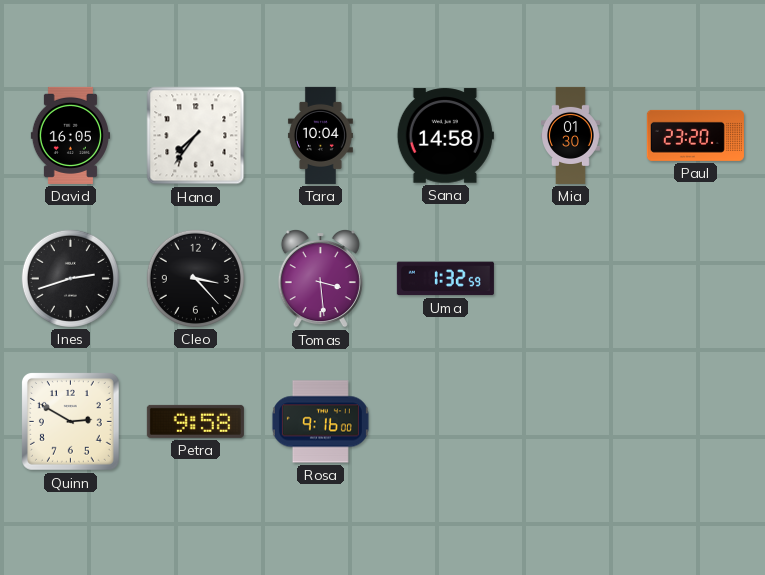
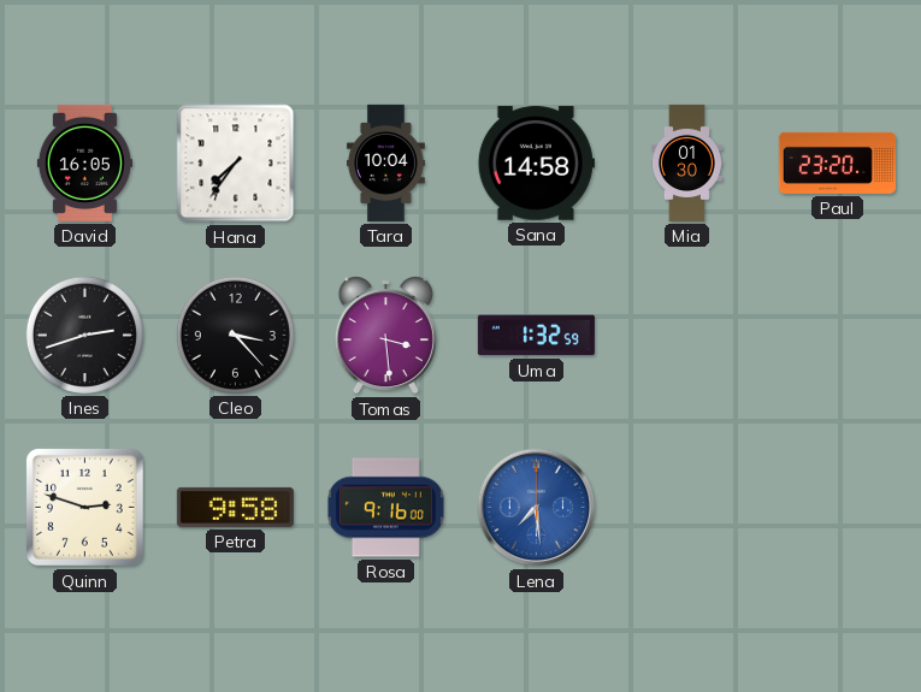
Quinn: 2:50 -> 2:48 (84, 507)
Lena: none -> 7:29 (537, 508)
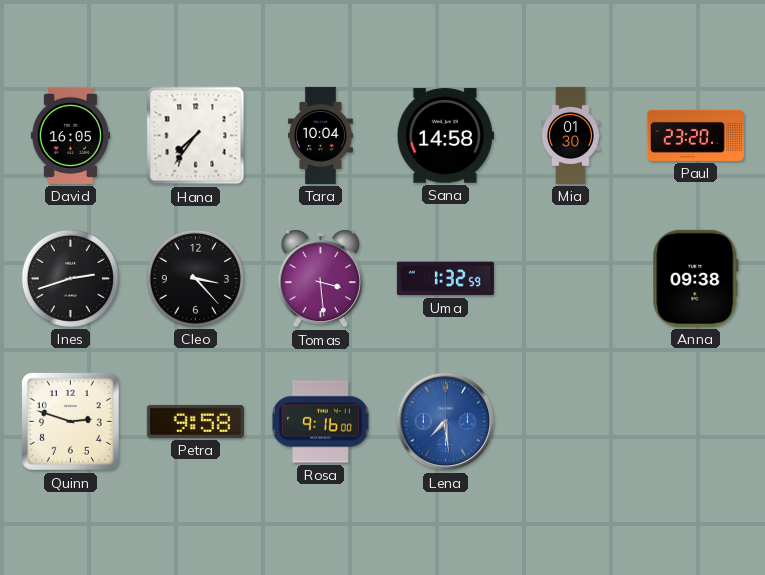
Anna: none -> 09:38 (696, 278)
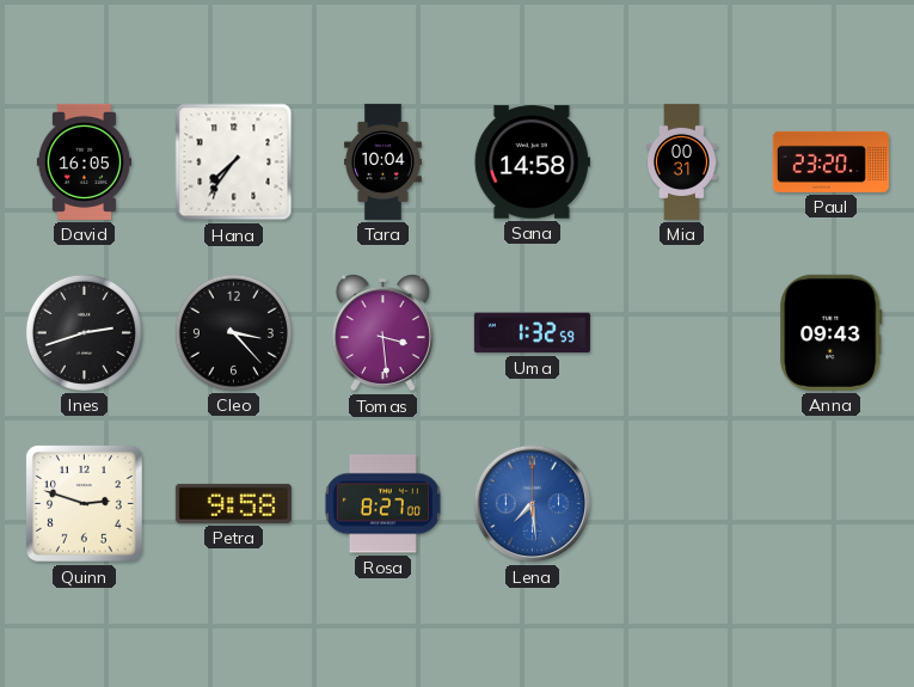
Mia: 01:30 -> 00:31 (682, 161)
Anna: 09:38 -> 09:43 (832, 332)
Rosa: 9:16 -> 8:27 (382, 504)
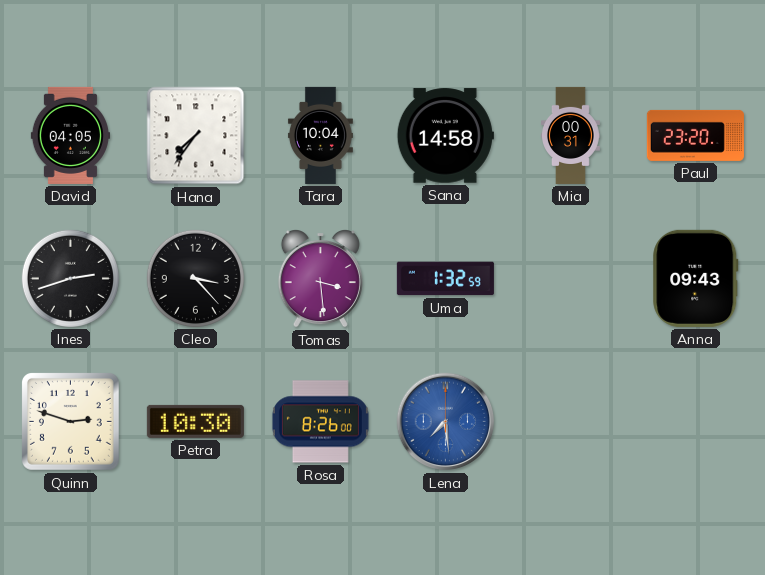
David: 16:05 -> 04:05 (70, 135)
Petra: 9:58 -> 10:30 (195, 421)
Rosa: 8:27 -> 8:26 (320, 422)
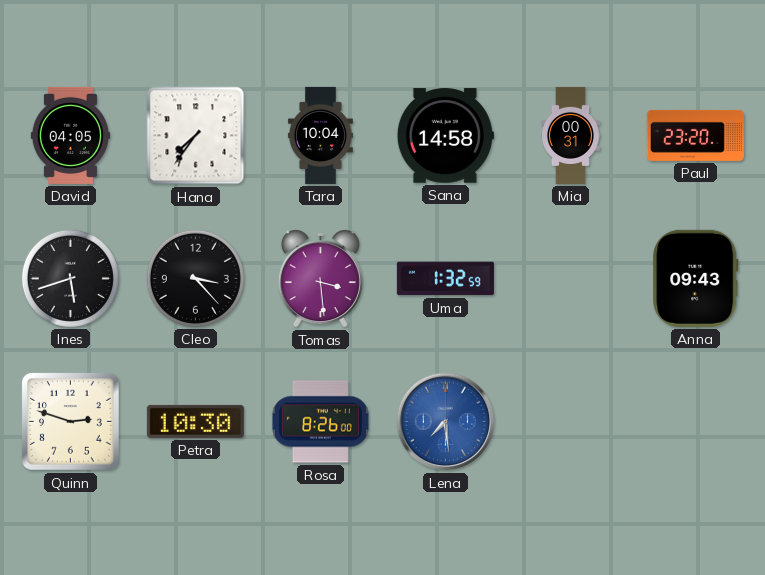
Ines: 2:42 -> 5:42 (70, 278)
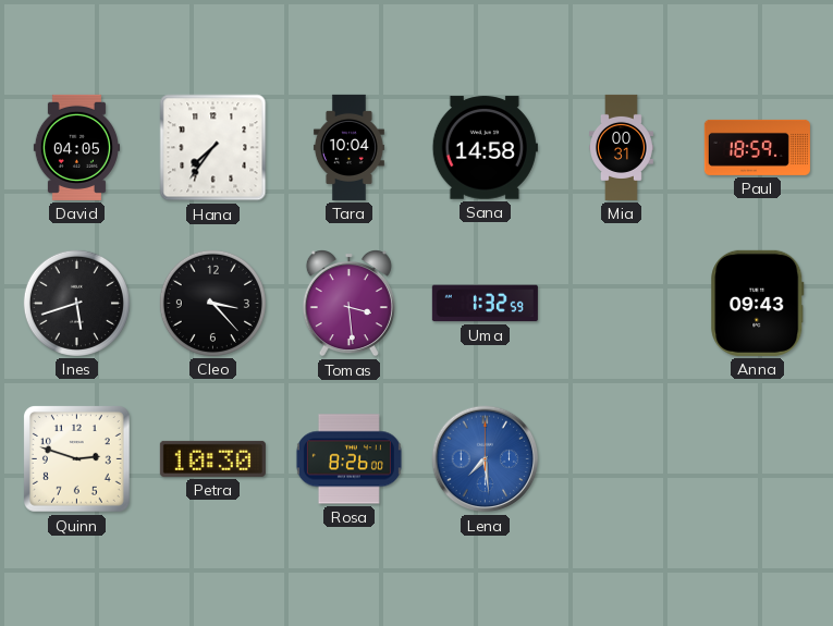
Paul: 23:20 -> 18:59 (757, 147)
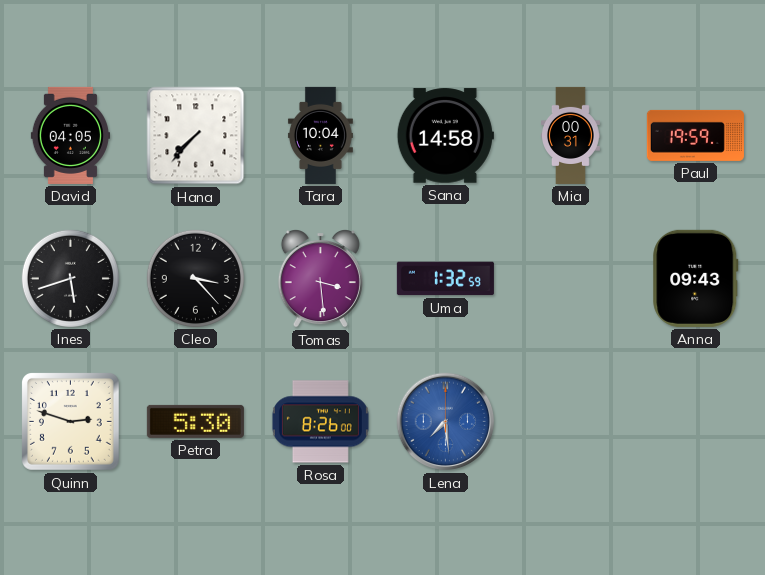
Hana: 7:36 -> 7:37 (196, 136)
Paul: 18:59 -> 19:59 (695, 135)
Petra: 10:30 -> 5:30 (195, 421)
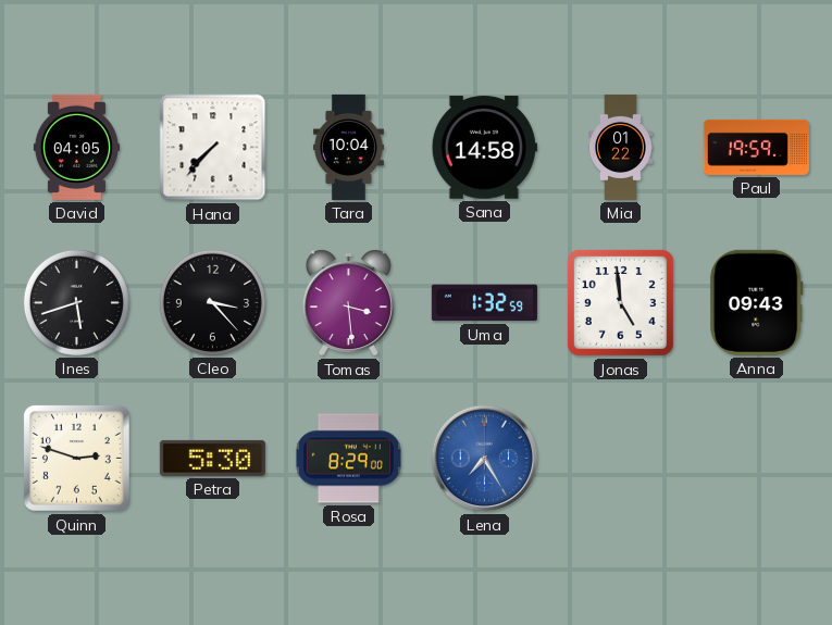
Mia: 00:31 -> 01:22 (621, 147)
Jonas: none -> 4:59 (620, 302)
Rosa: 8:26 -> 8:29 (348, 459)
Lena: 7:29 -> 7:25 (485, 459)
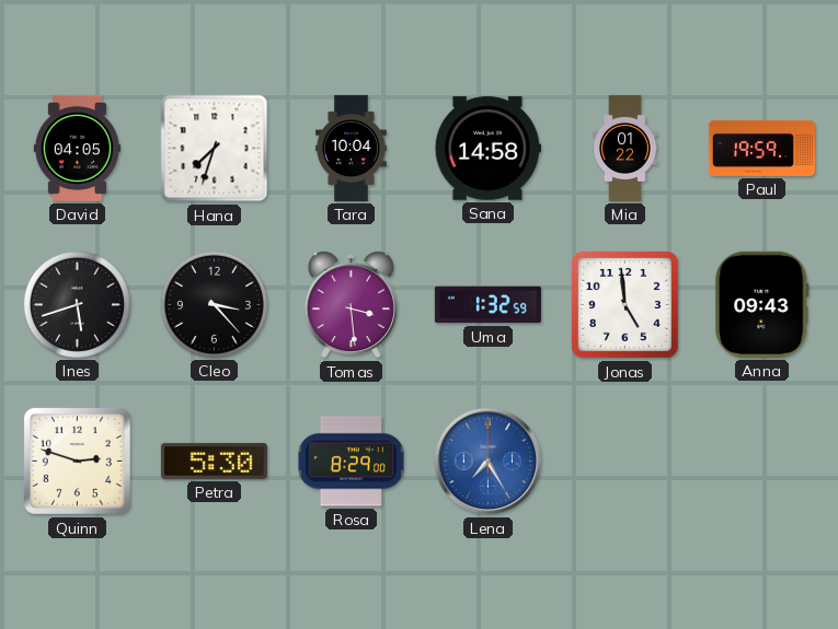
Hana: 7:37 -> 7:33 (215, 149)
